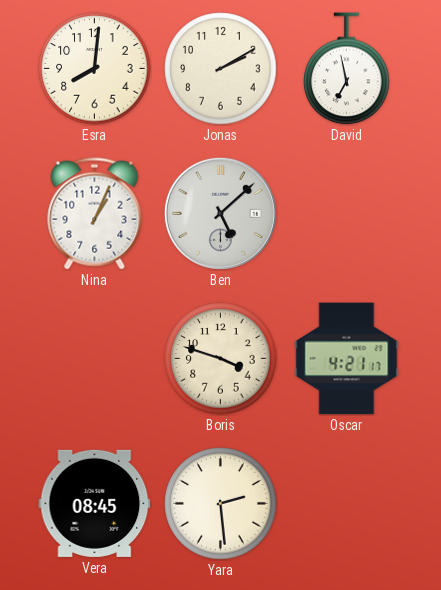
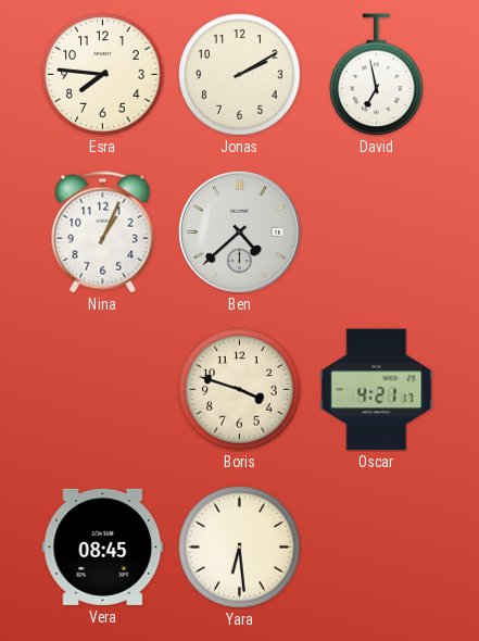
Esra: 8:01 -> 7:46 (103, 75)
Ben: 5:08 -> 4:38 (239, 231)
Yara: 2:29 -> 6:29 (240, 548)
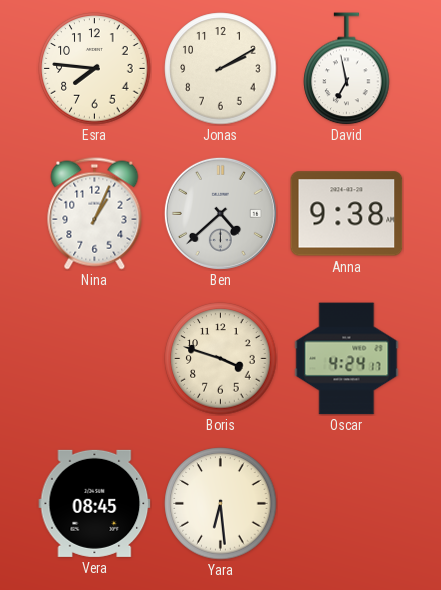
Anna: none -> 9:38 (347, 214)
Oscar: 4:21 -> 4:24 (347, 359)
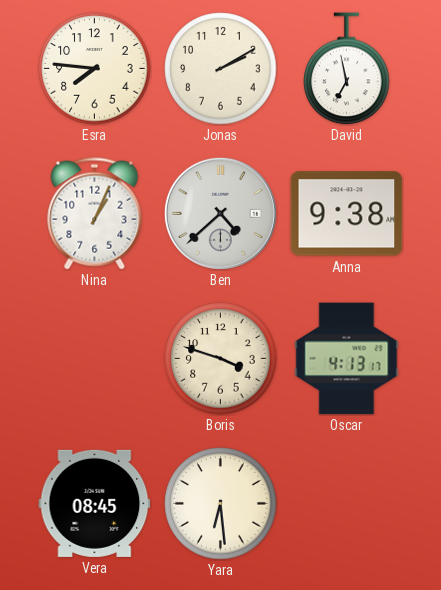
Oscar: 4:24 -> 4:13 (347, 359)
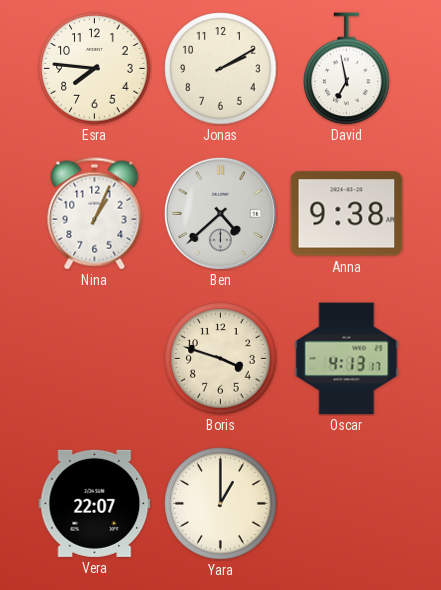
Vera: 08:45 -> 22:07 (95, 503)
Yara: 6:29 -> 1:00 (221, 504)
